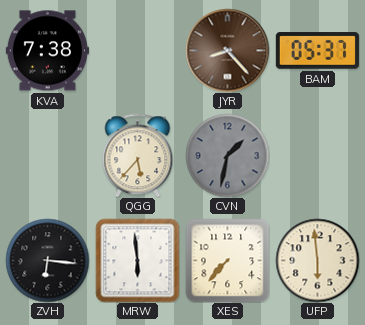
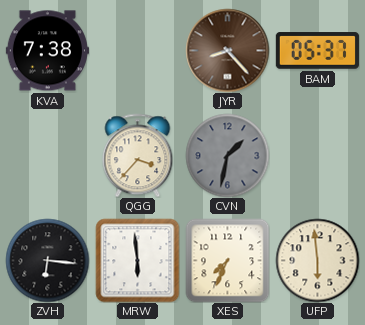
QGG: 5:37 -> 3:37 (138, 155)
XES: 7:37 -> 7:34 (227, 260)
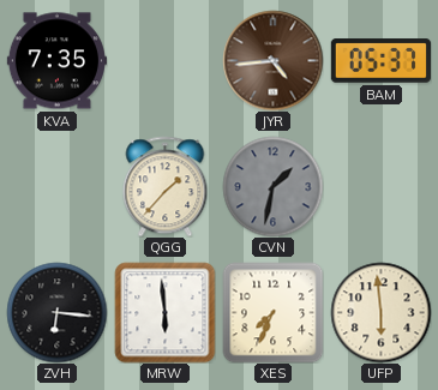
KVA: 7:38 -> 7:35 (56, 61)
JYR: 8:23 -> 4:44 (272, 60)
QGG: 3:37 -> 1:37 (166, 186)
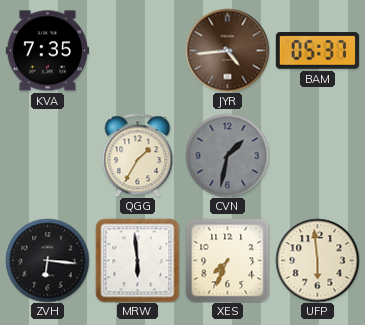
QGG: 1:37 -> 1:35 (138, 155)
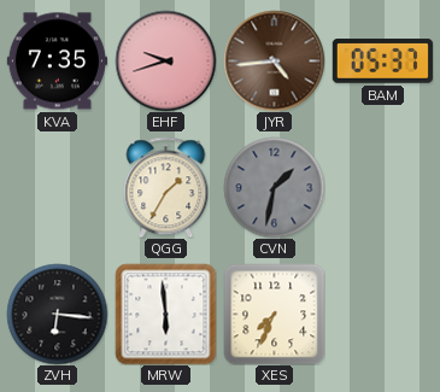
EHF: none -> 9:42 (165, 60)
UFP: 5:59 -> none (317, 260)
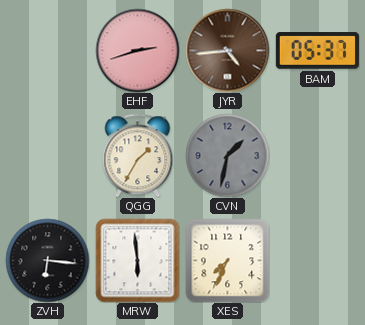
KVA: 7:35 -> none (57, 62)
EHF: 9:42 -> 2:42 (137, 50)
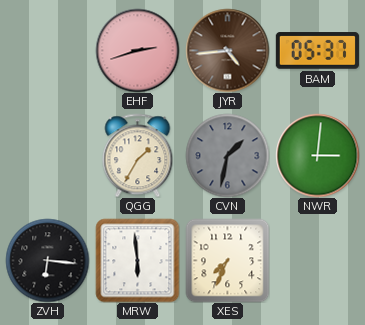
NWR: none -> 3:01 (317, 155)
